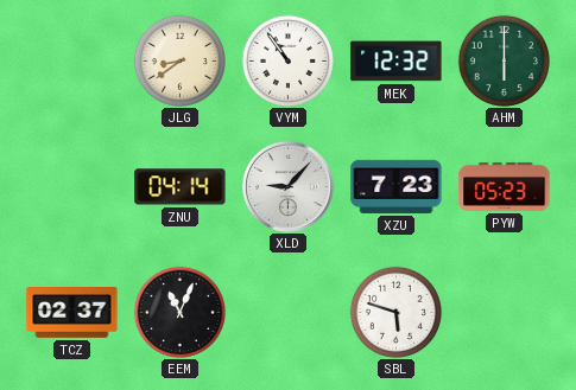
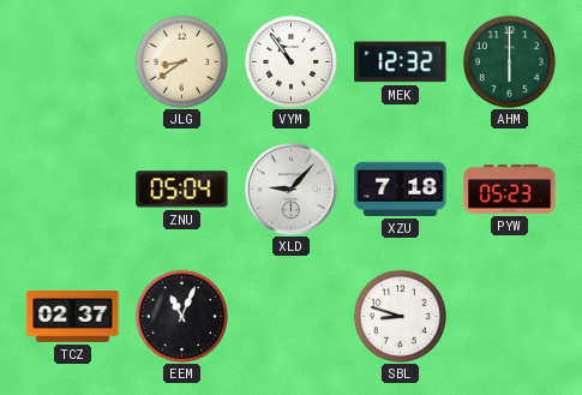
ZNU: 04:14 -> 05:04 (182, 190)
XZU: 7:23 -> 7:18 (401, 188)
SBL: 5:48 -> 8:48 (400, 316)
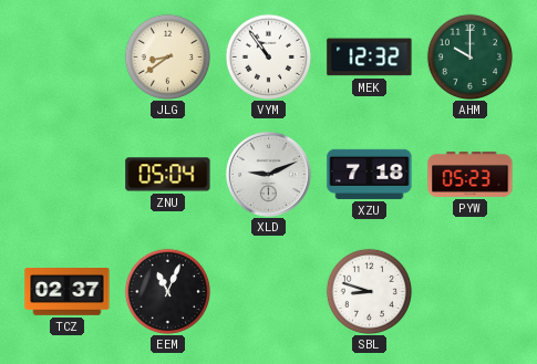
AHM: 6:00 -> 10:00 (469, 56)
XLD: 9:07 -> 9:11 (269, 175)
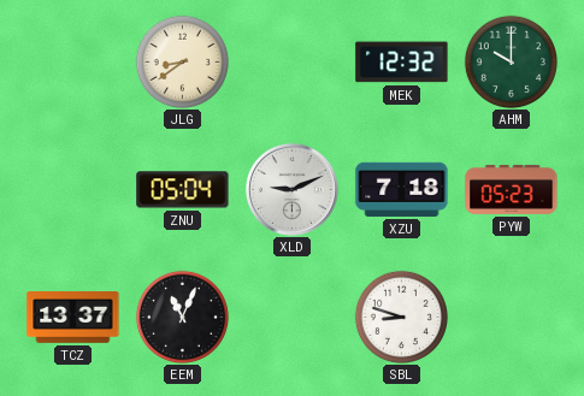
VYM: 10:54 -> none (268, 56)
TCZ: 02:37 -> 13:37 (73, 318)
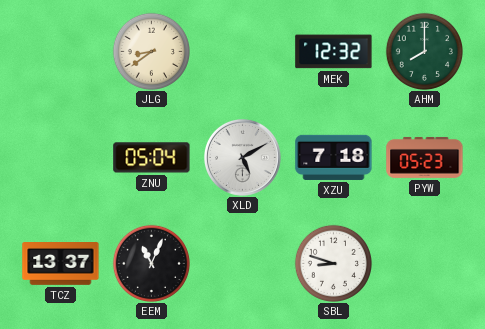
AHM: 10:00 -> 8:00 (424, 51)
XLD: 9:11 -> 5:10 (243, 158)
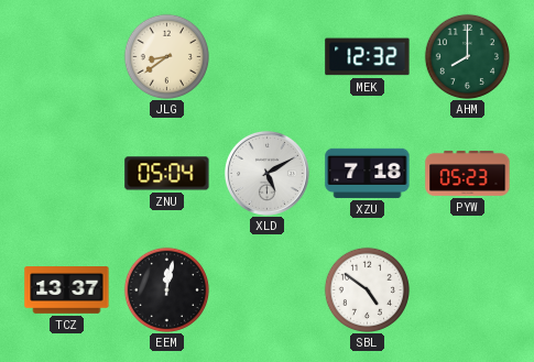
EEM: 11:04 -> 12:02 (166, 289)
SBL: 8:48 -> 4:51 (367, 289)
